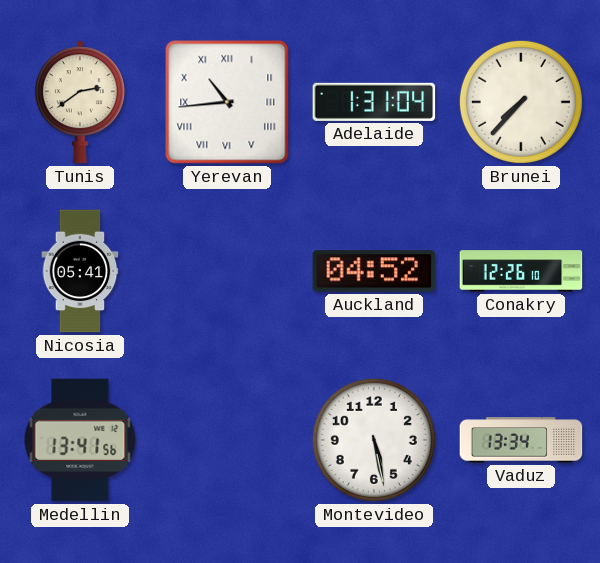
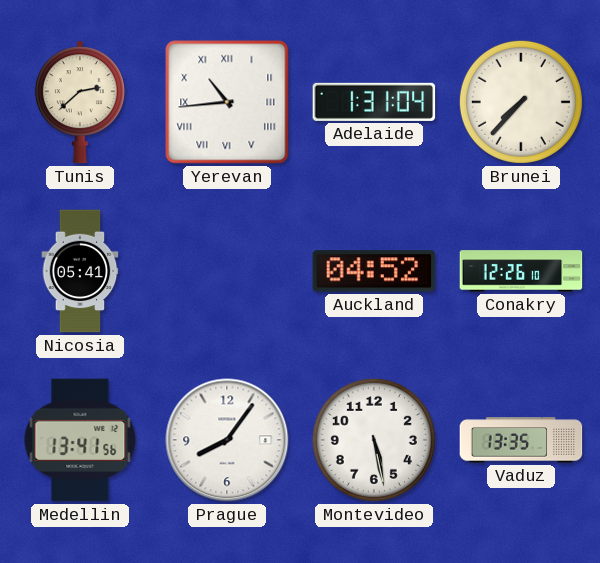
Tunis: 2:39 -> 2:38 (80, 102)
Prague: none -> 8:06 (227, 440)
Vaduz: 13:34 -> 13:35 (521, 440)
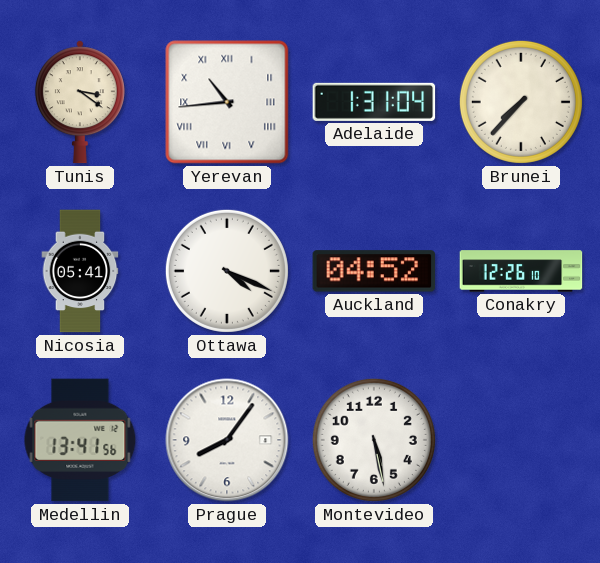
Tunis: 2:38 -> 3:21 (80, 102)
Ottawa: none -> 4:19 (227, 271)
Vaduz: 13:35 -> none (521, 440)
